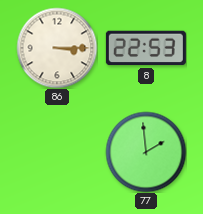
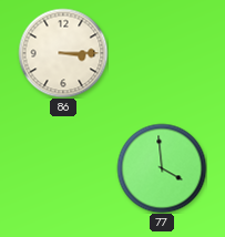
8: 22:53 -> none (146, 48)
77: 1:59 -> 3:59 (162, 168)
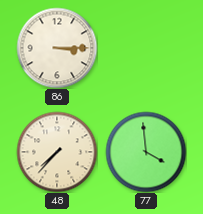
48: none -> 7:37 (57, 152)
